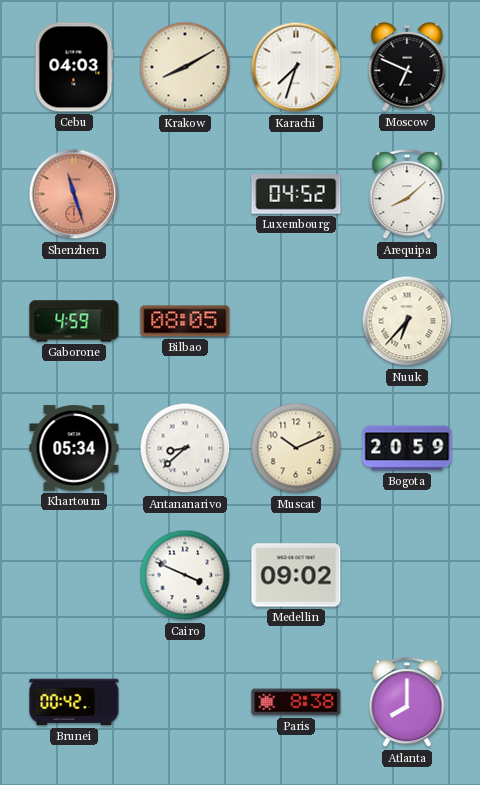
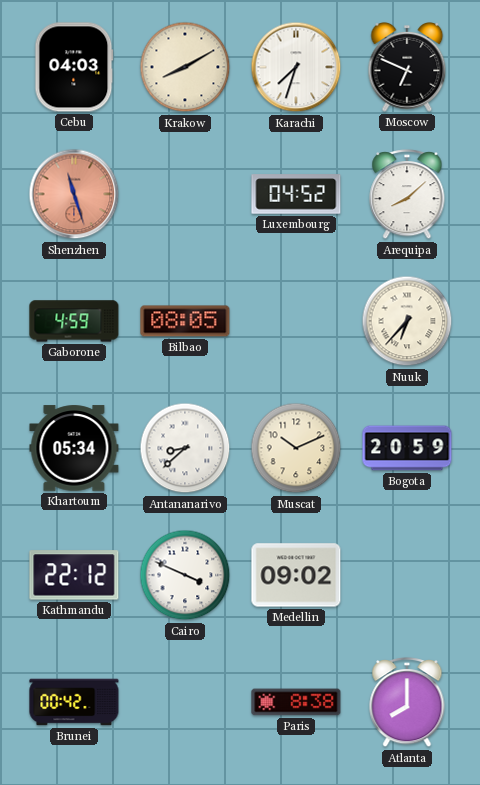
Kathmandu: none -> 22:12 (74, 575)
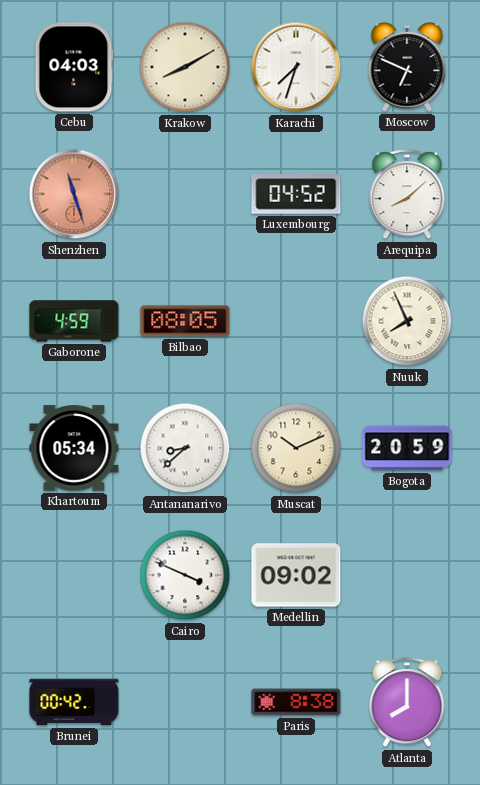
Nuuk: 6:37 -> 7:56 (407, 321)
Kathmandu: 22:12 -> none (74, 575)
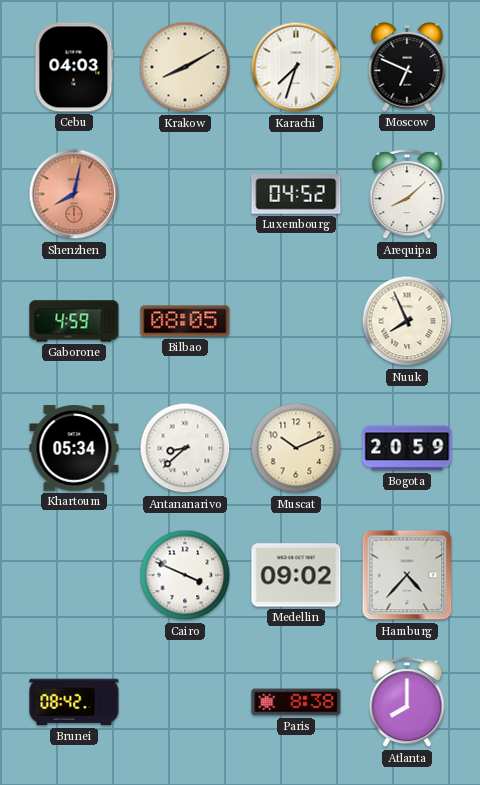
Shenzhen: 11:27 -> 8:02 (74, 194)
Hamburg: none -> 4:37 (407, 575)
Brunei: 00:42 -> 08:42 (74, 702)
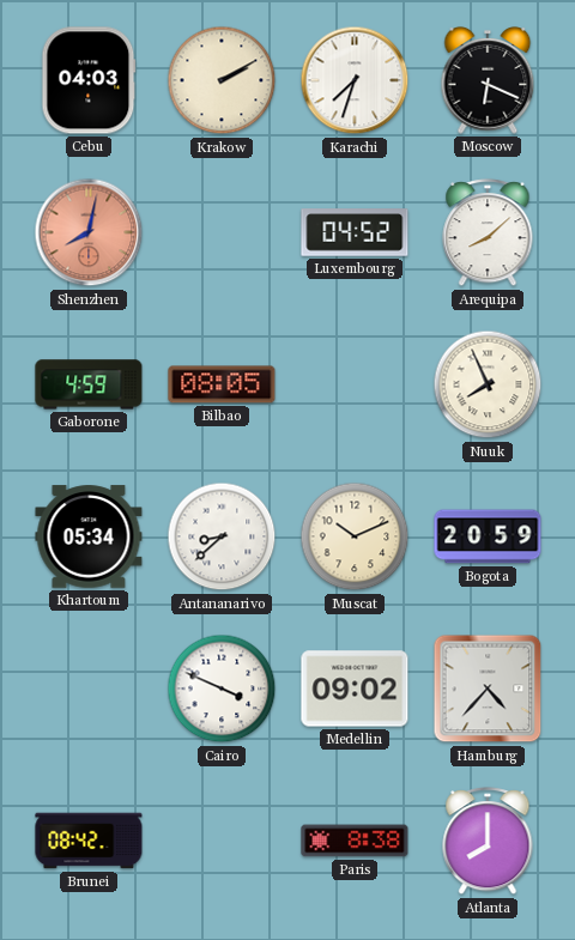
Krakow: 8:10 -> 2:10 (222, 80)
Moscow: 6:49 -> 6:19 (488, 81)
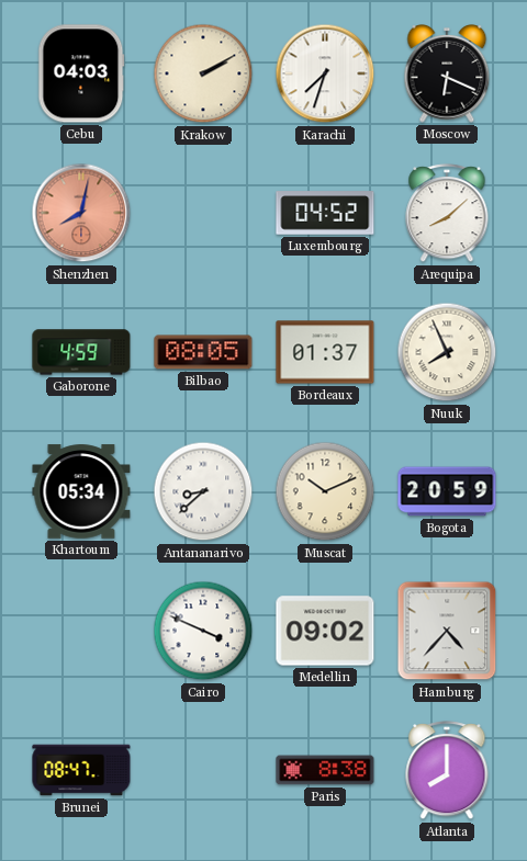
Bordeaux: none -> 01:37 (325, 352)
Brunei: 08:42 -> 08:47 (81, 770)
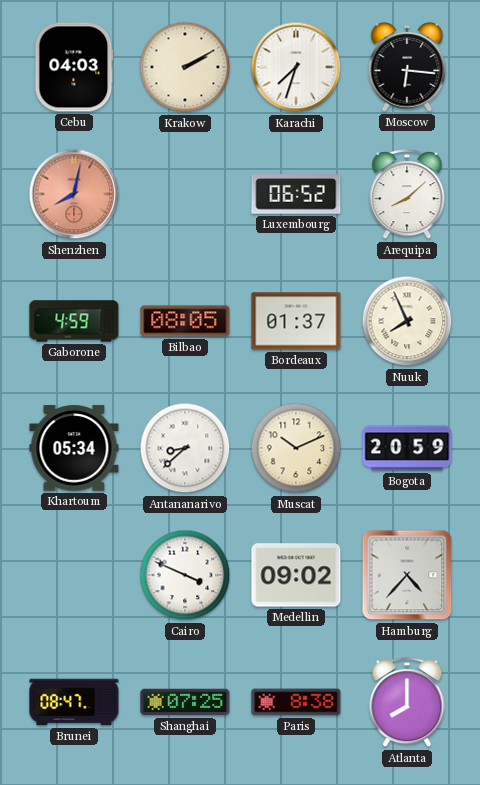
Moscow: 6:19 -> 6:16 (407, 68)
Luxembourg: 04:52 -> 06:52 (296, 194)
Shanghai: none -> 07:25 (185, 702)
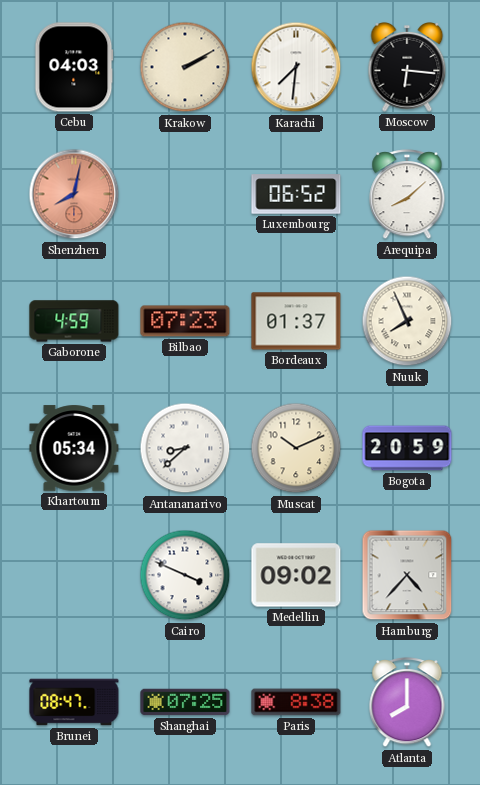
Karachi: 7:33 -> 7:31 (296, 67)
Bilbao: 08:05 -> 07:23 (185, 321)
